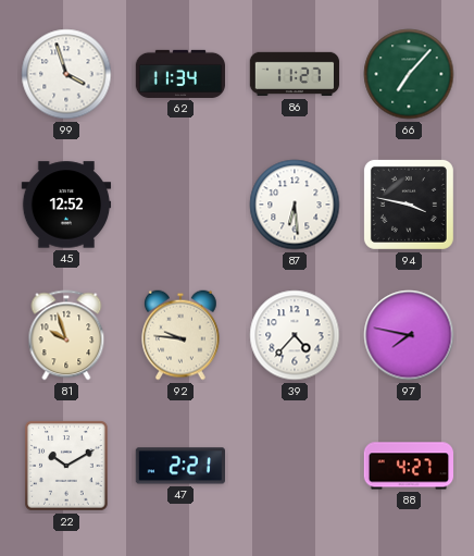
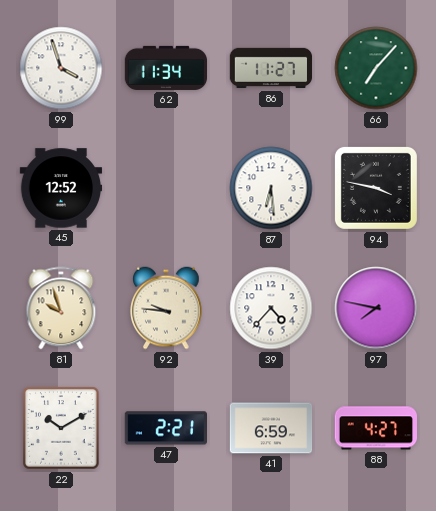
41: none -> 6:59 (271, 428)
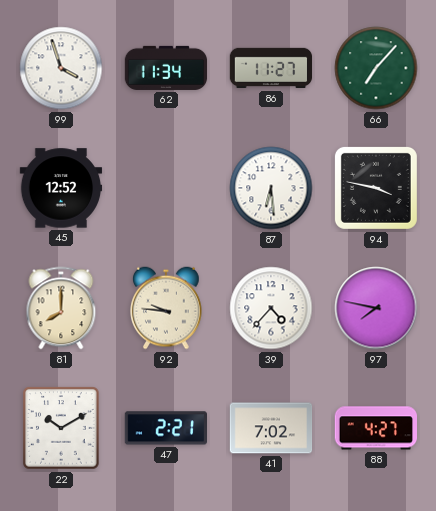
81: 9:57 -> 8:00 (61, 308)
41: 6:59 -> 7:02 (271, 428)
